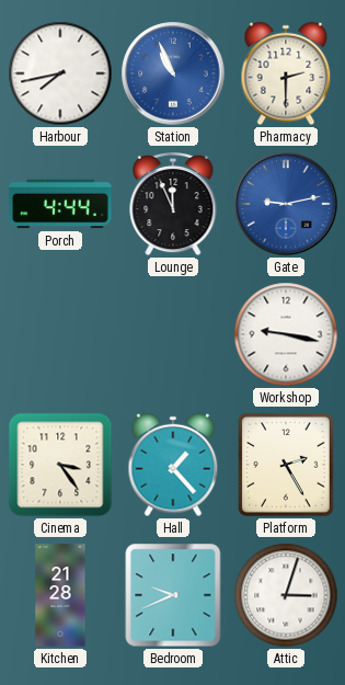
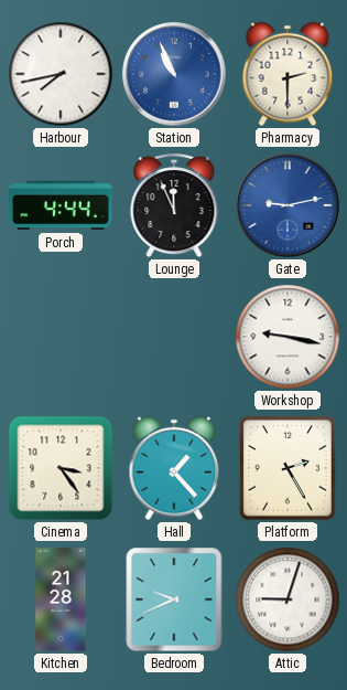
Attic: 3:03 -> 9:03 (288, 599)
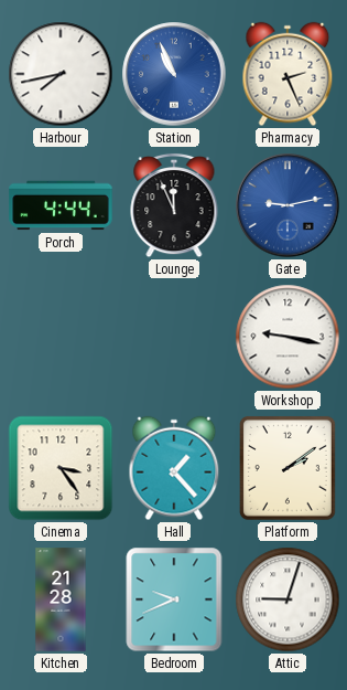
Pharmacy: 2:30 -> 2:26 (288, 74)
Platform: 2:25 -> 2:09 (288, 468)
